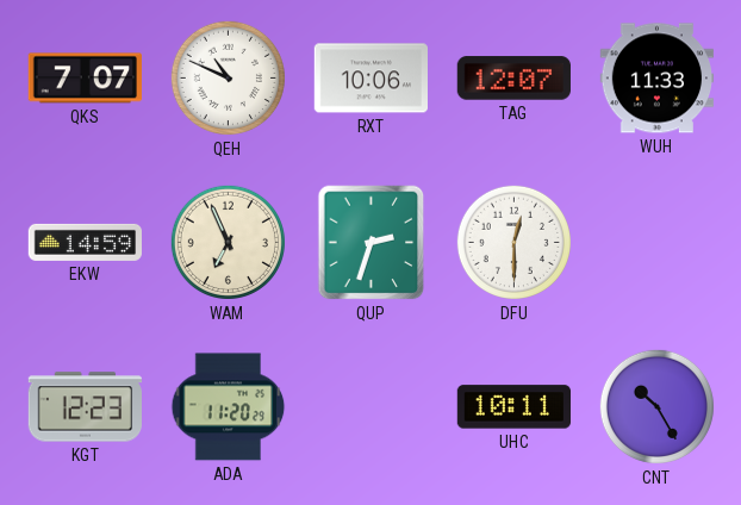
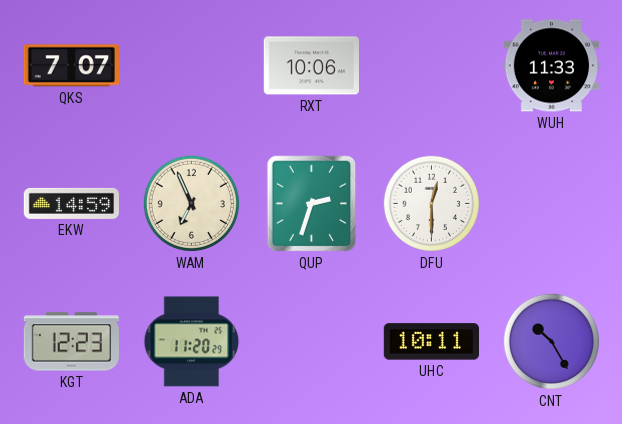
QEH: 10:49 -> none (228, 77)
TAG: 12:07 -> none (513, 79)
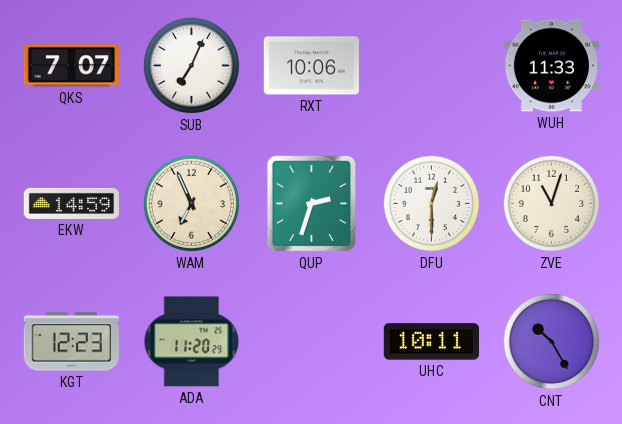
SUB: none -> 7:04 (191, 65)
ZVE: none -> 11:03 (551, 203)
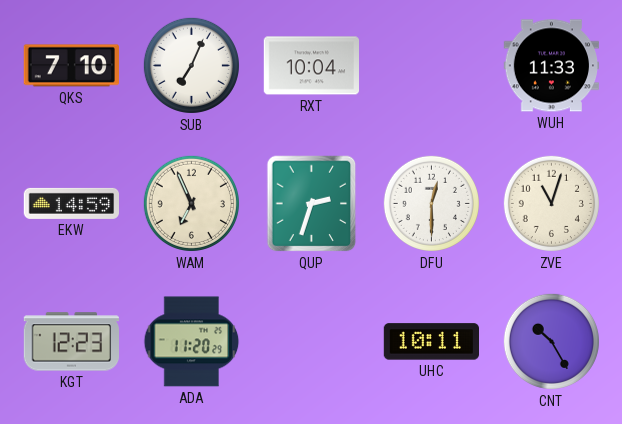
QKS: 7:07 -> 7:10 (71, 66)
RXT: 10:06 -> 10:04 (311, 66)
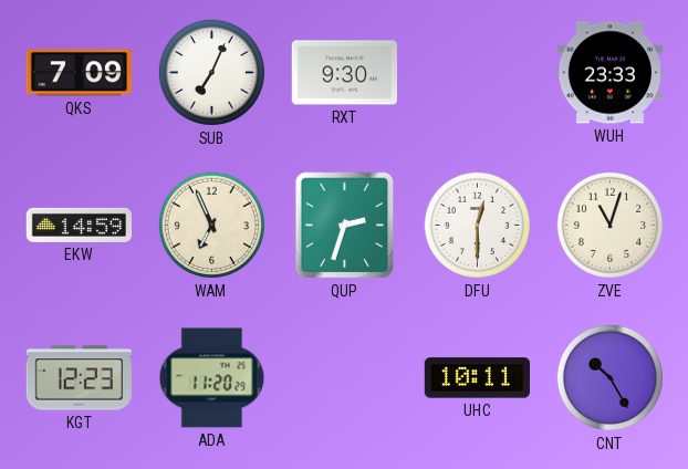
QKS: 7:10 -> 7:09 (79, 73)
RXT: 10:04 -> 9:30 (344, 73)
WUH: 11:33 -> 23:33 (611, 73)
